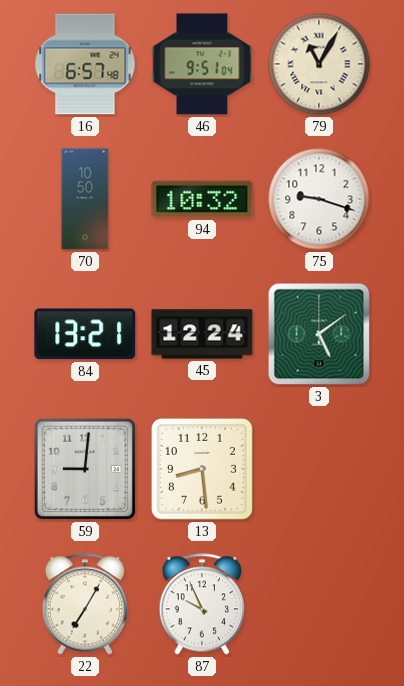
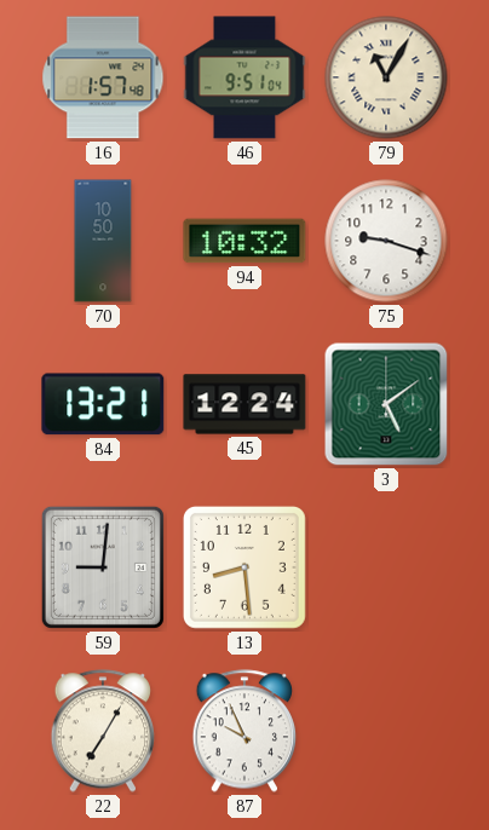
16: 6:57 -> 1:57 (103, 77)
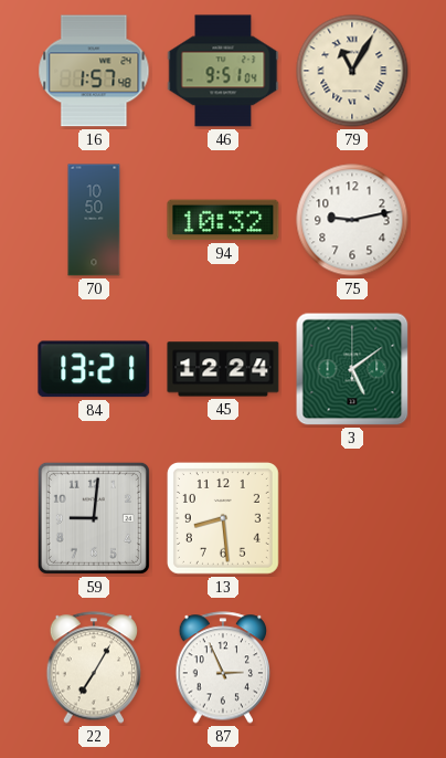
75: 9:18 -> 9:13 (352, 220)
87: 9:56 -> 2:56 (223, 667)
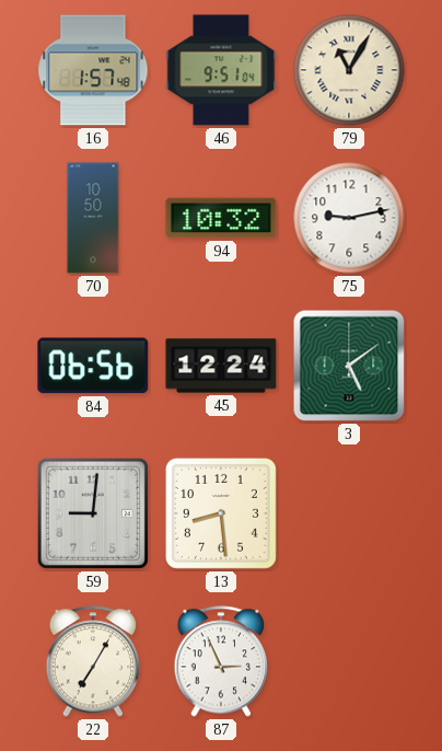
84: 13:21 -> 06:56 (93, 366)
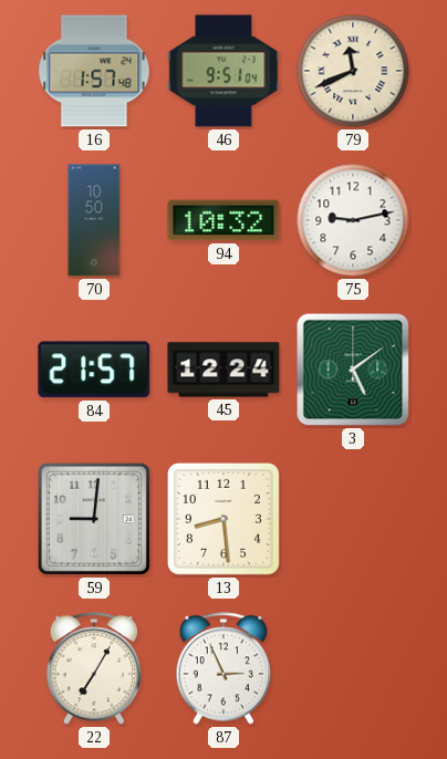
79: 11:05 -> 11:41 (353, 71)
84: 06:56 -> 21:57 (94, 370)
